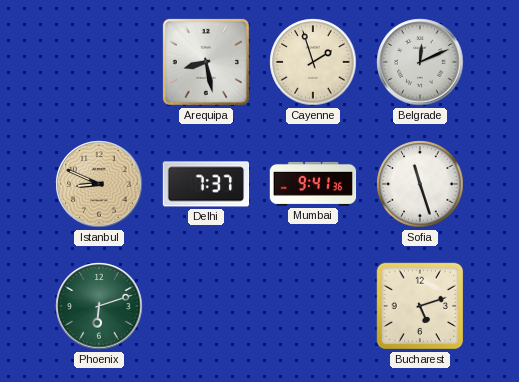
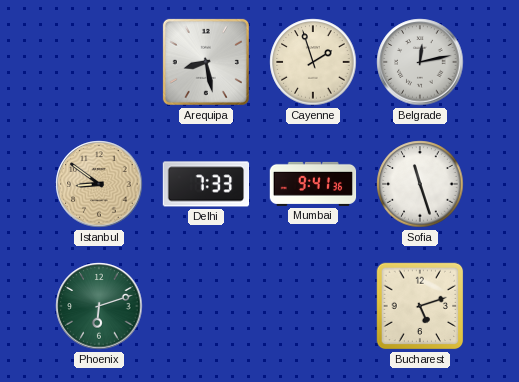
Belgrade: 12:11 -> 12:13 (420, 62)
Istanbul: 8:49 -> 8:51 (99, 184)
Delhi: 7:37 -> 7:33 (206, 184)
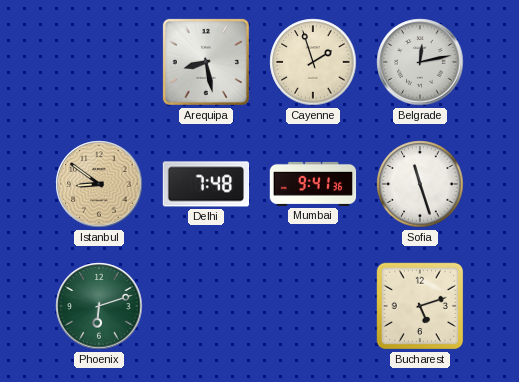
Delhi: 7:33 -> 7:48 (206, 184)
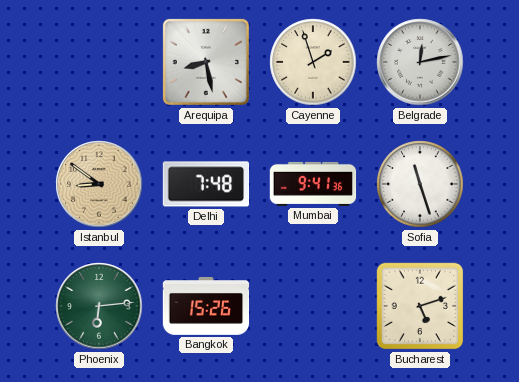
Phoenix: 6:12 -> 6:14 (99, 306)
Bangkok: none -> 15:26 (206, 307)
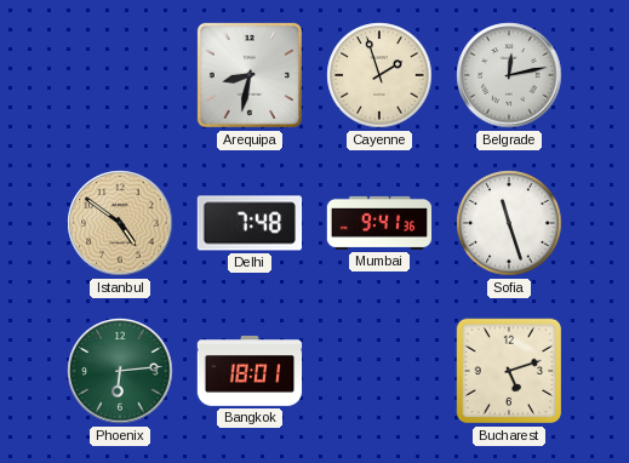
Arequipa: 8:28 -> 8:32 (250, 75)
Istanbul: 8:51 -> 4:51 (120, 223)
Bangkok: 15:26 -> 18:01 (250, 372)
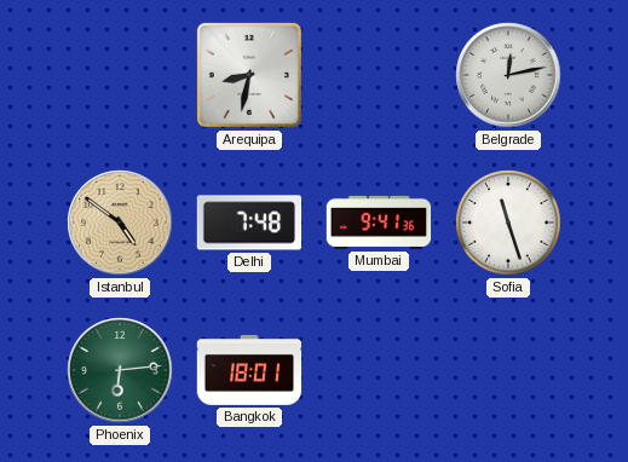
Cayenne: 1:57 -> none (379, 75)
Bucharest: 5:12 -> none (509, 371)
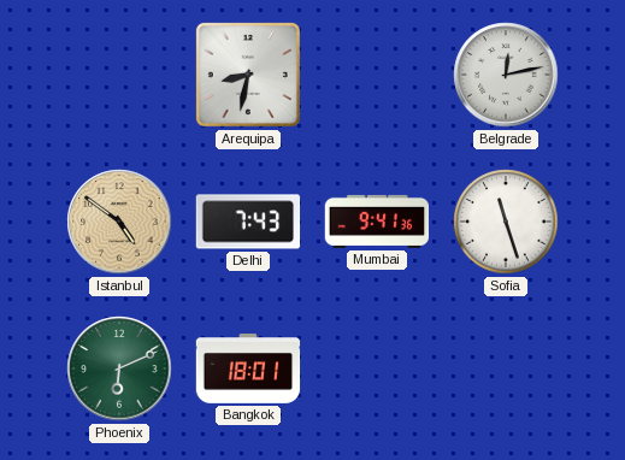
Delhi: 7:48 -> 7:43 (248, 222)
Phoenix: 6:14 -> 6:11 (119, 368)
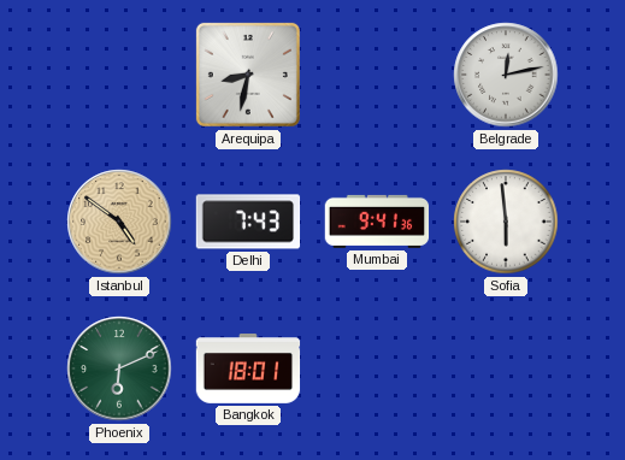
Sofia: 11:27 -> 5:59 (506, 222)
